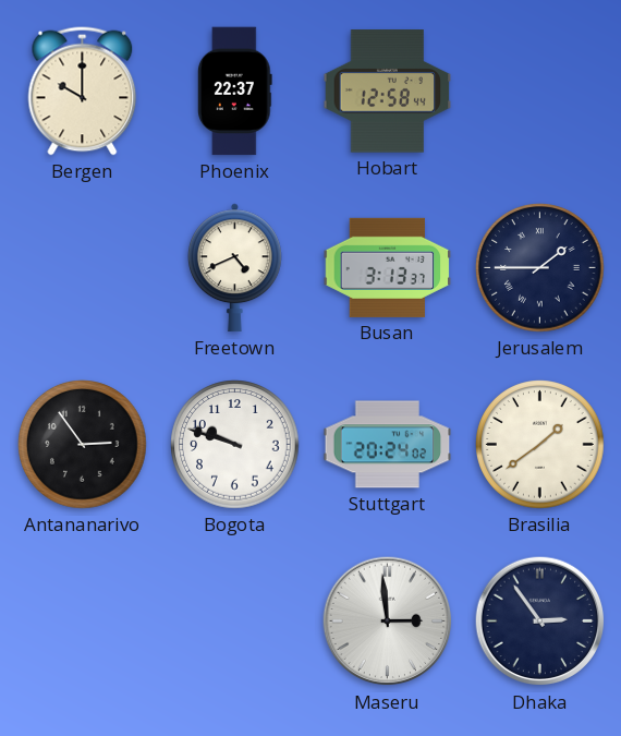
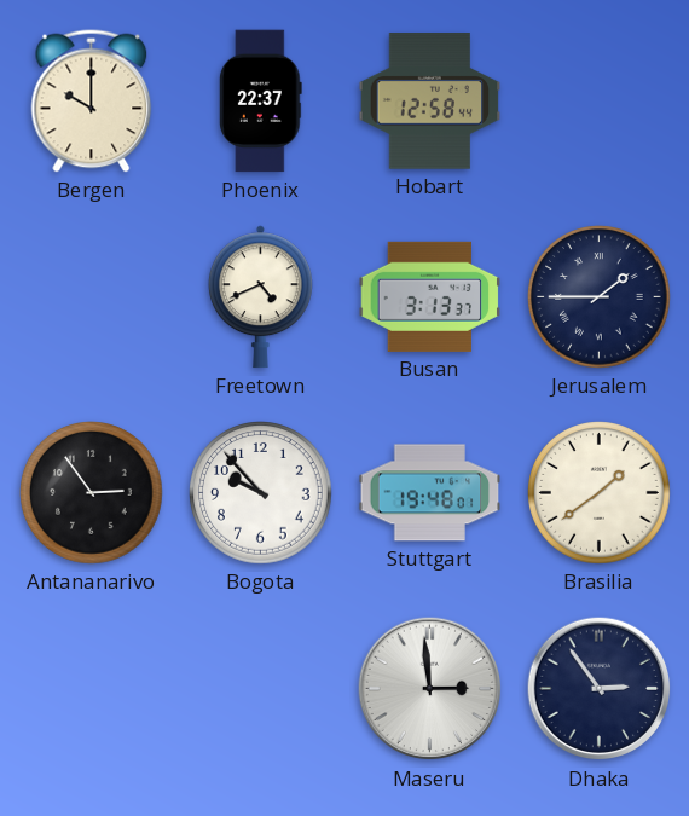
Bogota: 9:48 -> 9:53 (261, 493)
Stuttgart: 20:24 -> 19:48 (430, 493)
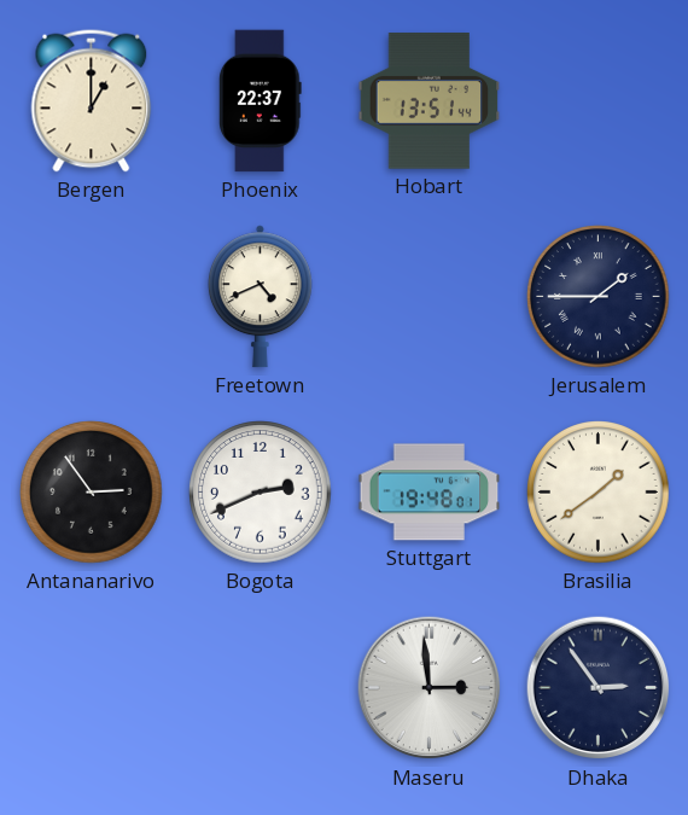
Bergen: 10:00 -> 1:00 (92, 101)
Hobart: 12:58 -> 13:51 (430, 101)
Busan: 3:13 -> none (430, 296)
Bogota: 9:53 -> 2:41 (261, 493)
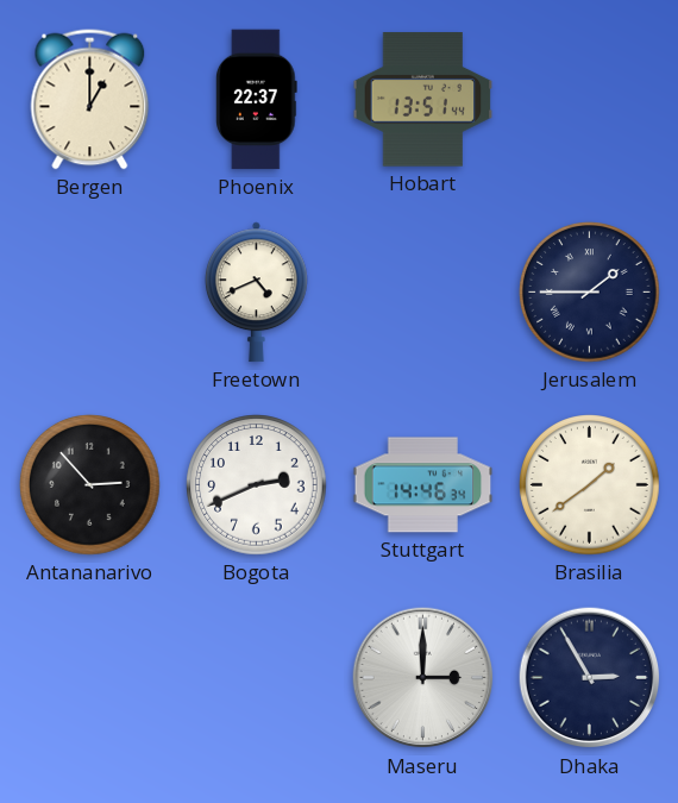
Antananarivo: 2:54 -> 2:53 (90, 485)
Stuttgart: 19:48 -> 14:46 (423, 485)
Maseru: 2:59 -> 3:00 (423, 678)
Dhaka: 2:54 -> 2:55 (590, 678)
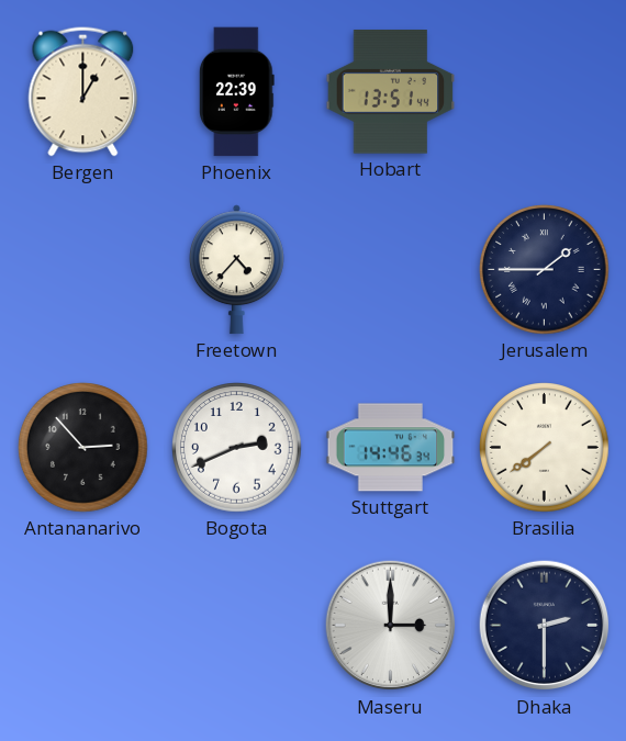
Phoenix: 22:37 -> 22:39 (237, 92)
Freetown: 4:41 -> 4:37 (236, 270)
Brasilia: 1:39 -> 7:39 (545, 448)
Dhaka: 2:55 -> 2:30 (545, 626)
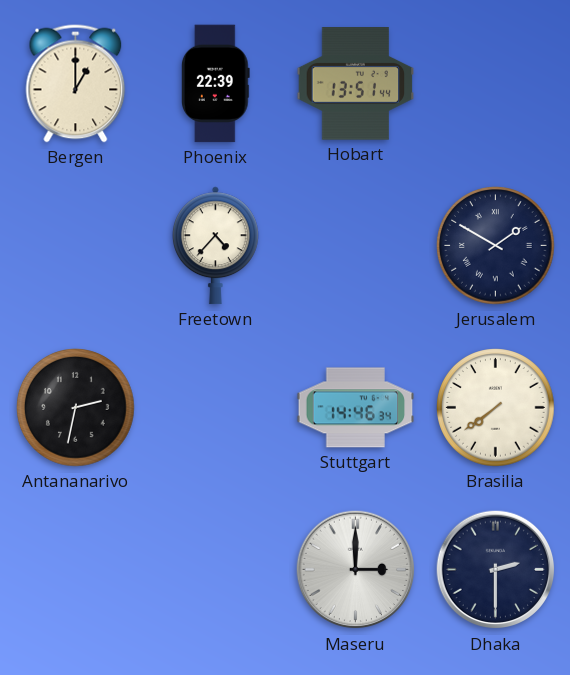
Jerusalem: 1:45 -> 1:50 (496, 246)
Antananarivo: 2:53 -> 2:32 (76, 408)
Bogota: 2:41 -> none (237, 448)
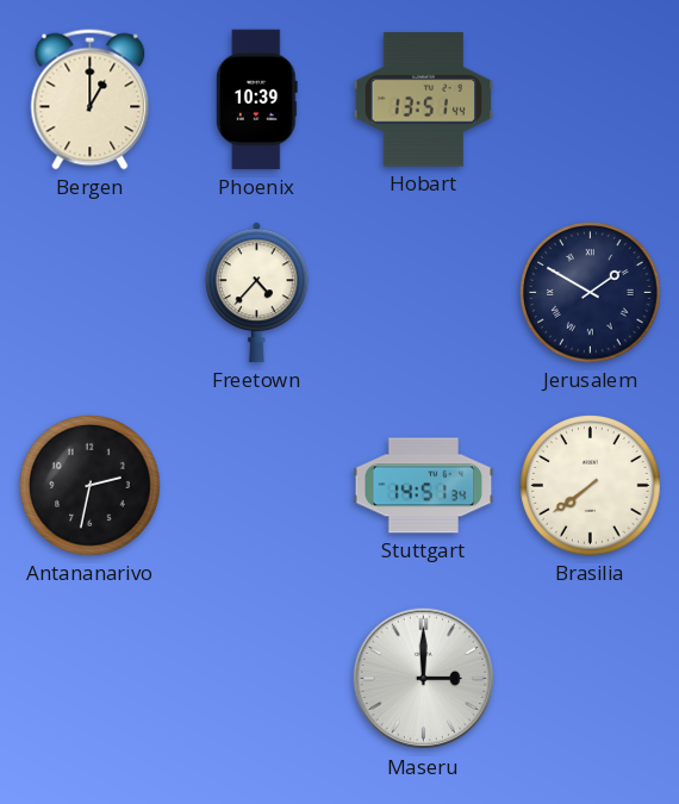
Phoenix: 22:39 -> 10:39 (257, 100)
Stuttgart: 14:46 -> 14:51 (424, 486)
Dhaka: 2:30 -> none (496, 570)
